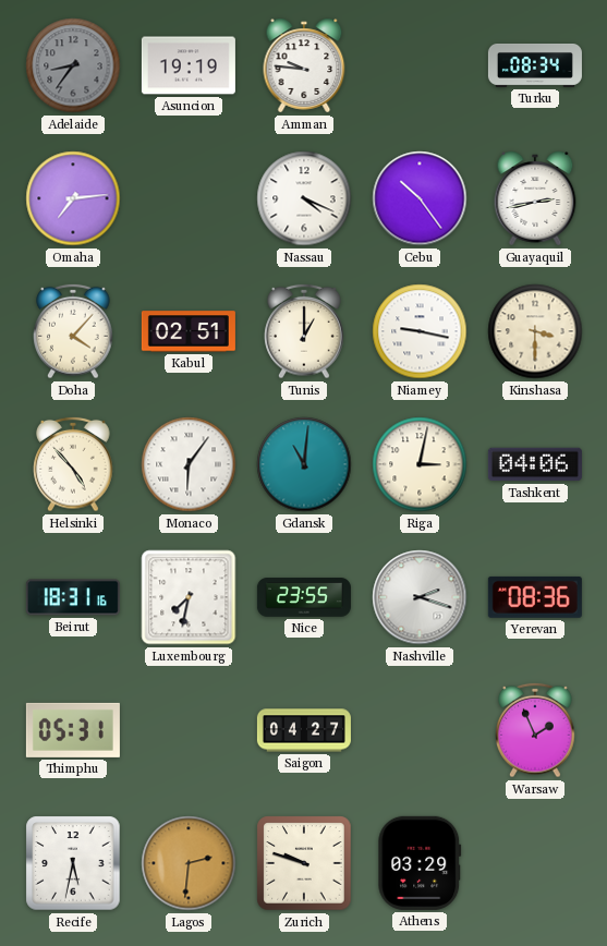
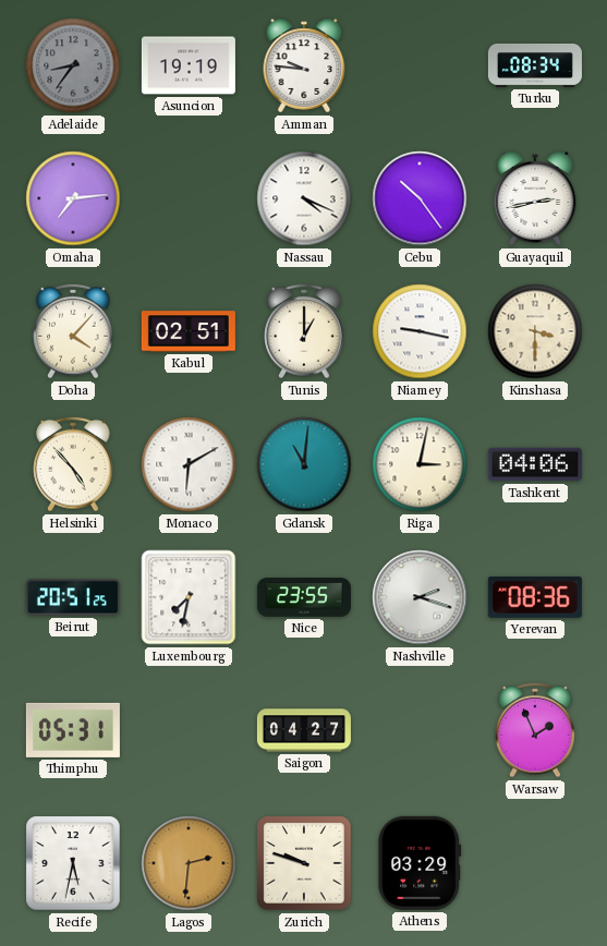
Monaco: 6:06 -> 6:10 (189, 464)
Beirut: 18:31 -> 20:51 (73, 597)
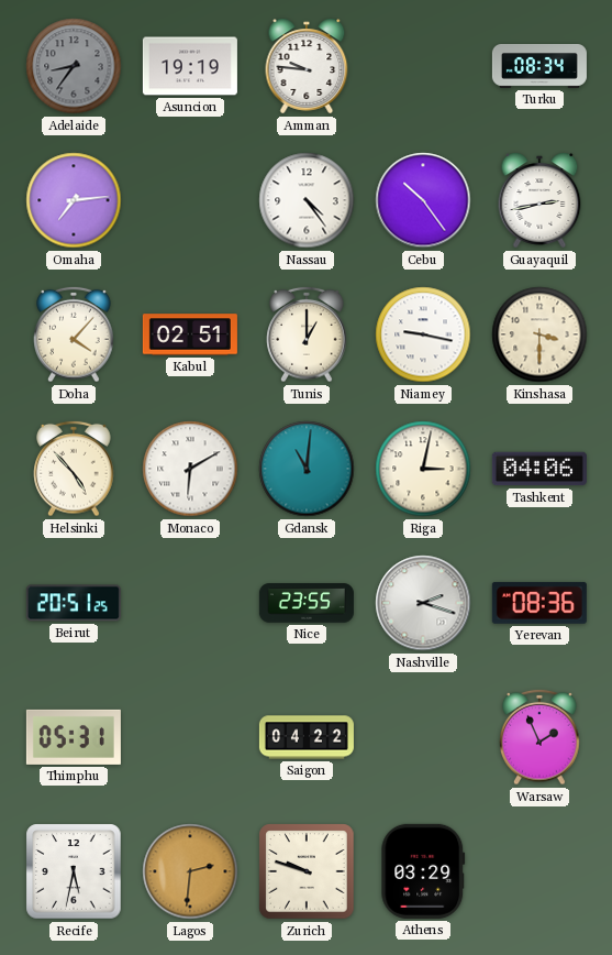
Nassau: 4:19 -> 4:24 (307, 200)
Luxembourg: 7:32 -> none (189, 597)
Saigon: 04:27 -> 04:22 (307, 737)
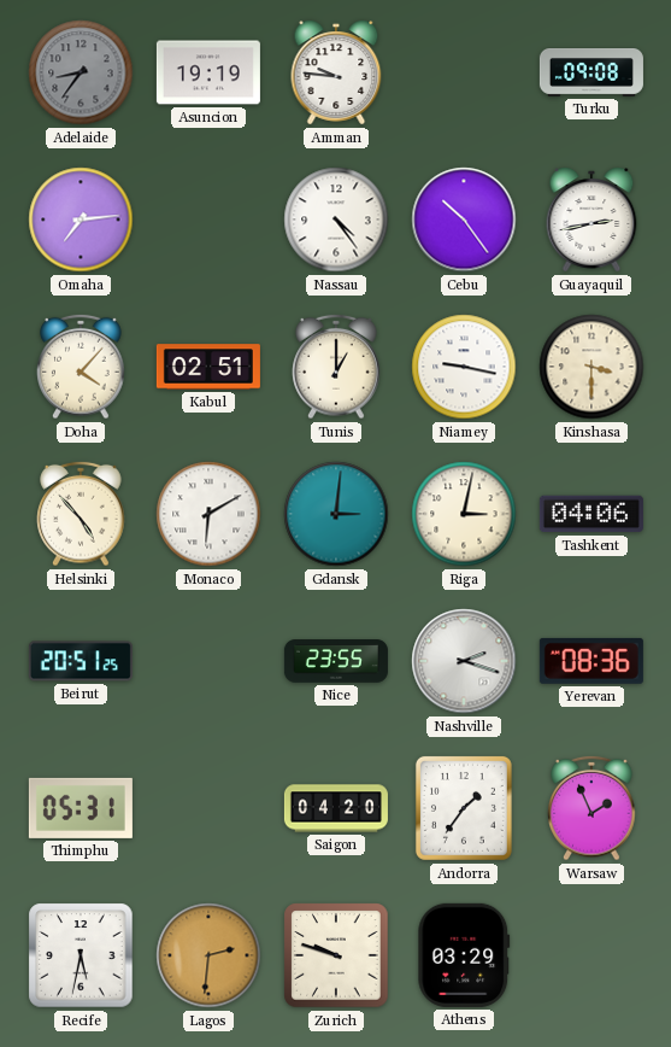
Turku: 08:34 -> 09:08 (591, 74)
Gdansk: 11:01 -> 3:01 (336, 514)
Saigon: 04:22 -> 04:20 (336, 808)
Andorra: none -> 1:36 (464, 808)
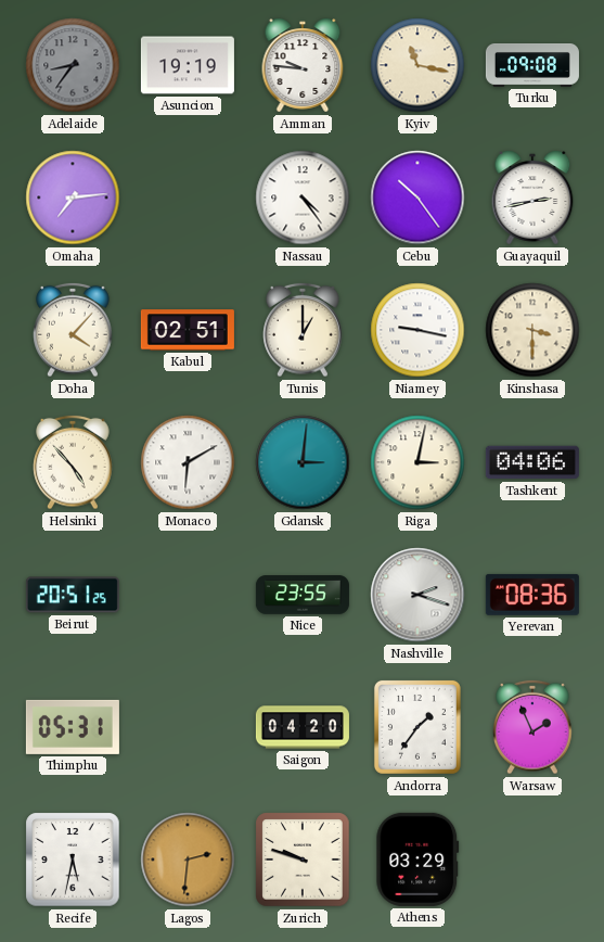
Kyiv: none -> 11:17 (417, 65)
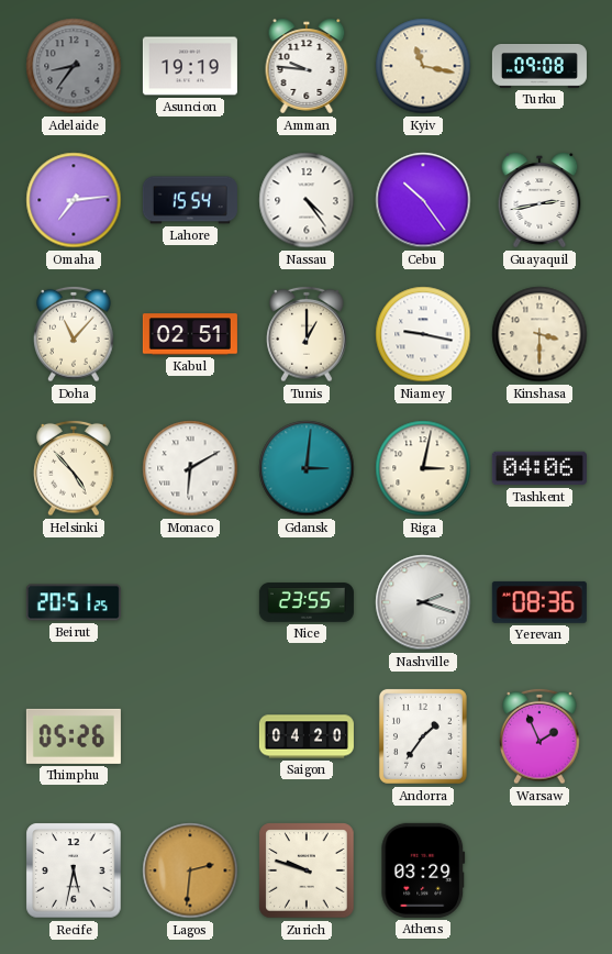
Lahore: none -> 15:54 (190, 200)
Doha: 4:07 -> 11:07 (74, 334)
Thimphu: 05:31 -> 05:26 (74, 736)
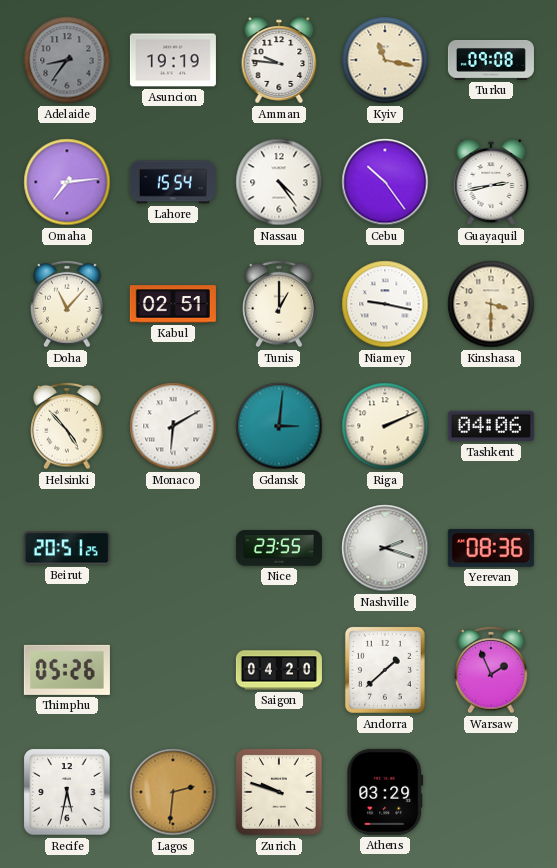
Riga: 3:02 -> 2:11 (385, 426)
Andorra: 1:36 -> 1:38 (385, 670)
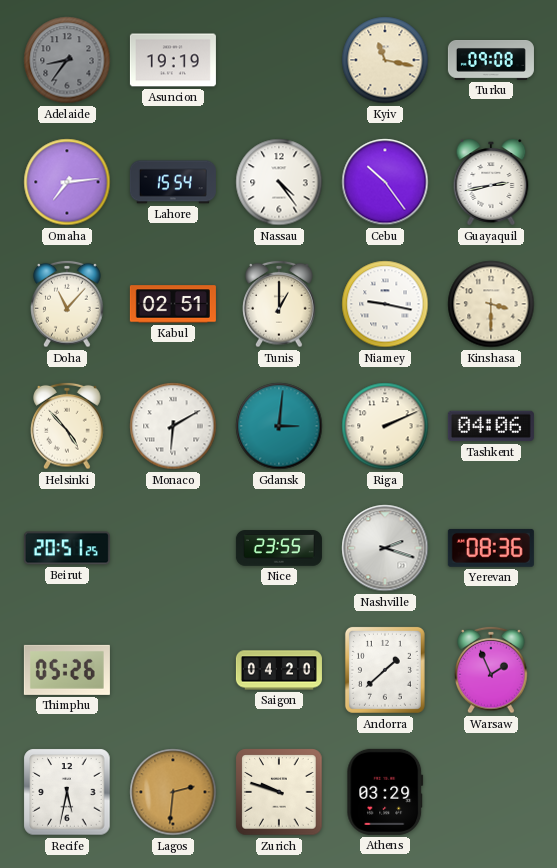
Amman: 9:46 -> none (279, 60)
